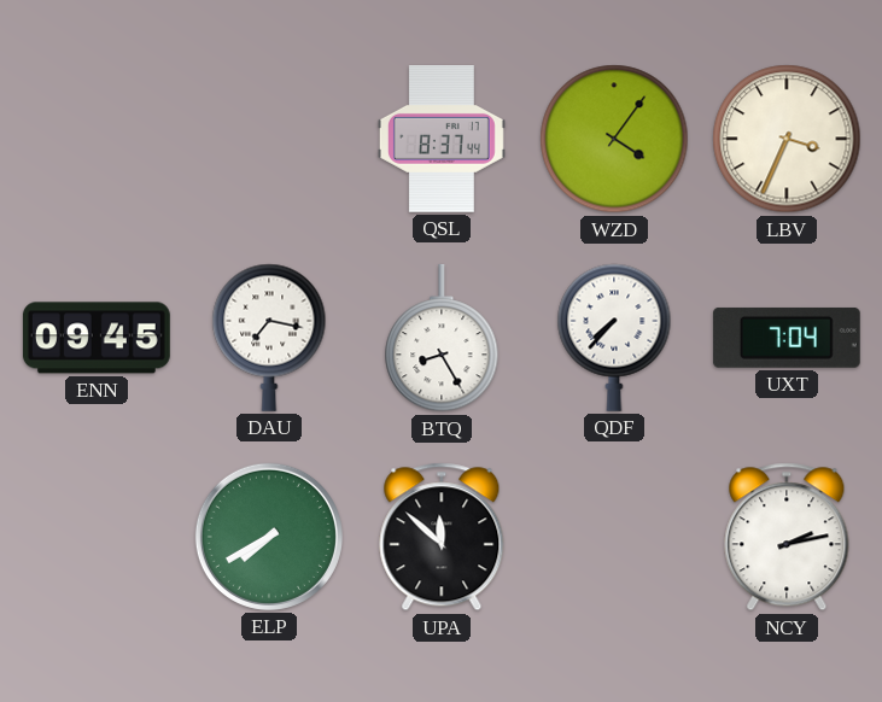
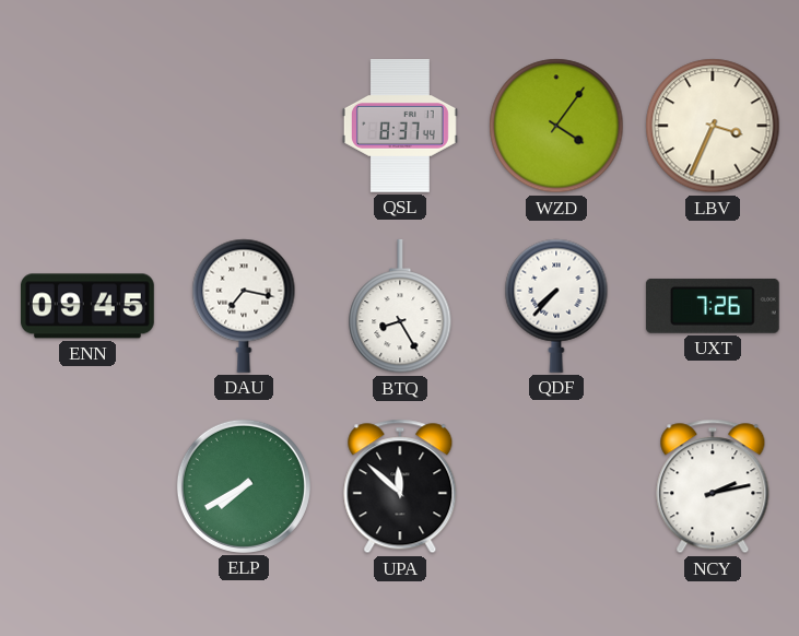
UXT: 7:04 -> 7:26 (713, 306)
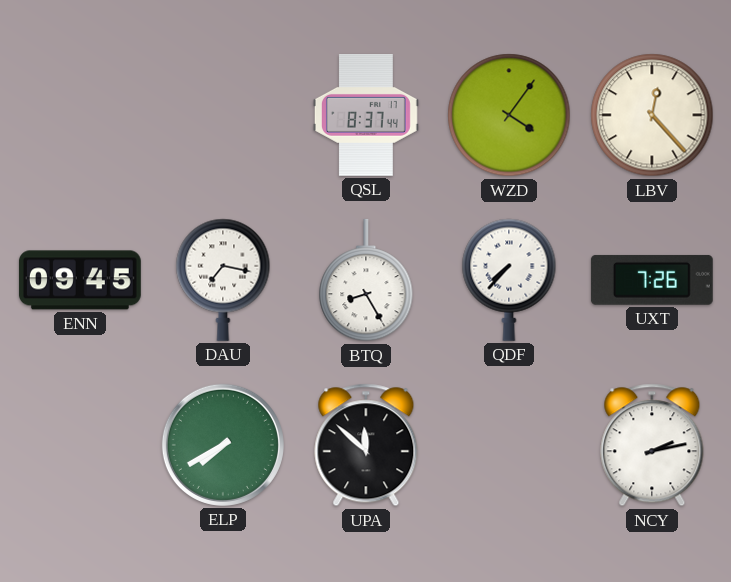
LBV: 3:34 -> 12:23 (652, 115)
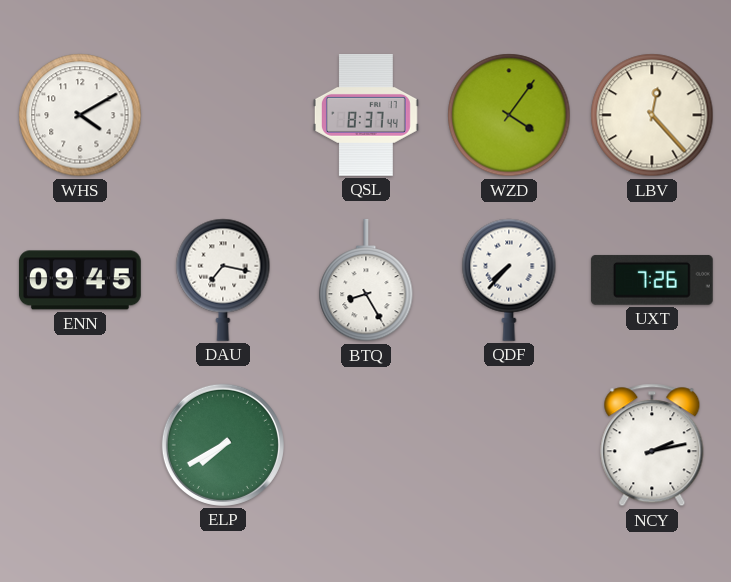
WHS: none -> 4:10 (80, 115)
UPA: 11:52 -> none (366, 445)
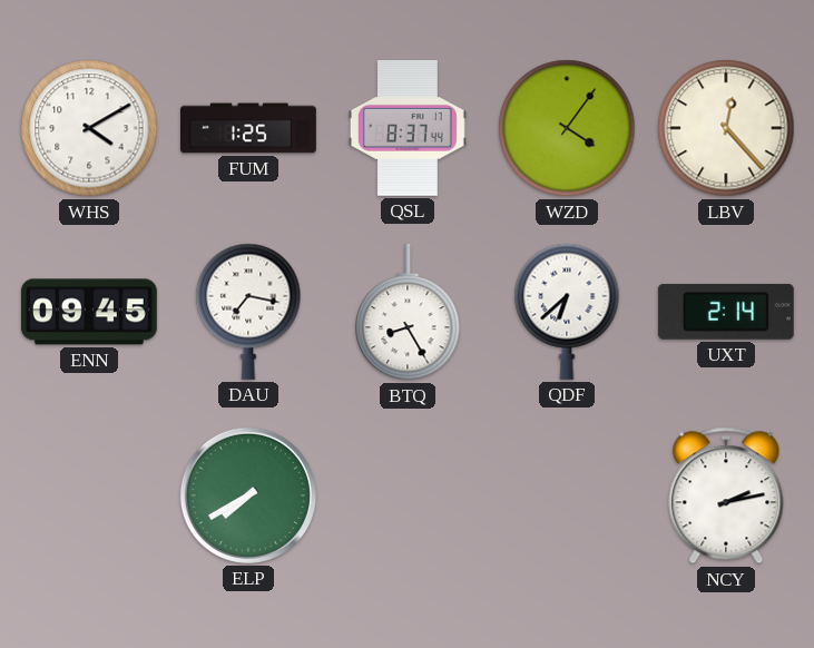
FUM: none -> 1:25 (249, 128)
QDF: 7:37 -> 6:38 (567, 312)
UXT: 7:26 -> 2:14 (726, 312)
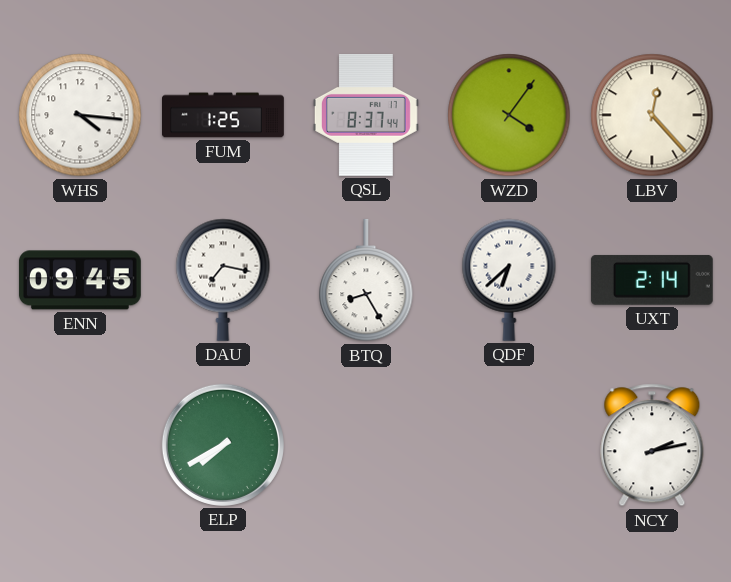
WHS: 4:10 -> 4:16 (80, 115)
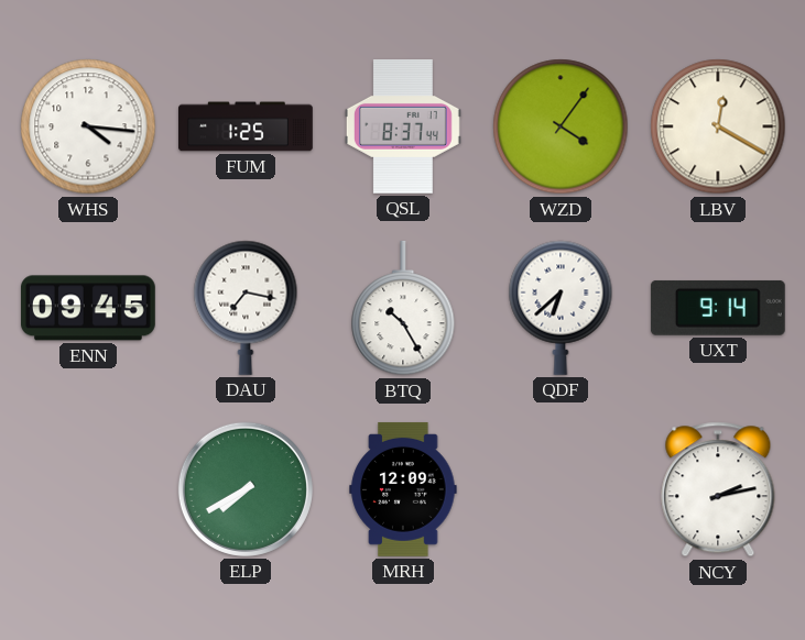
LBV: 12:23 -> 12:20 (718, 126)
BTQ: 8:25 -> 10:25 (403, 308)
UXT: 2:14 -> 9:14 (718, 308)
MRH: none -> 12:09 (403, 489)
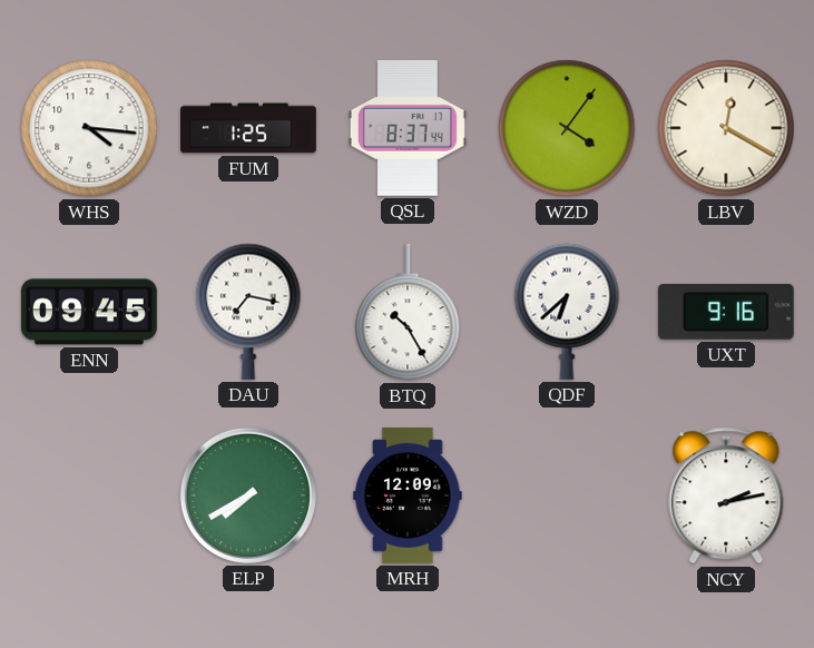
UXT: 9:14 -> 9:16 (726, 312)
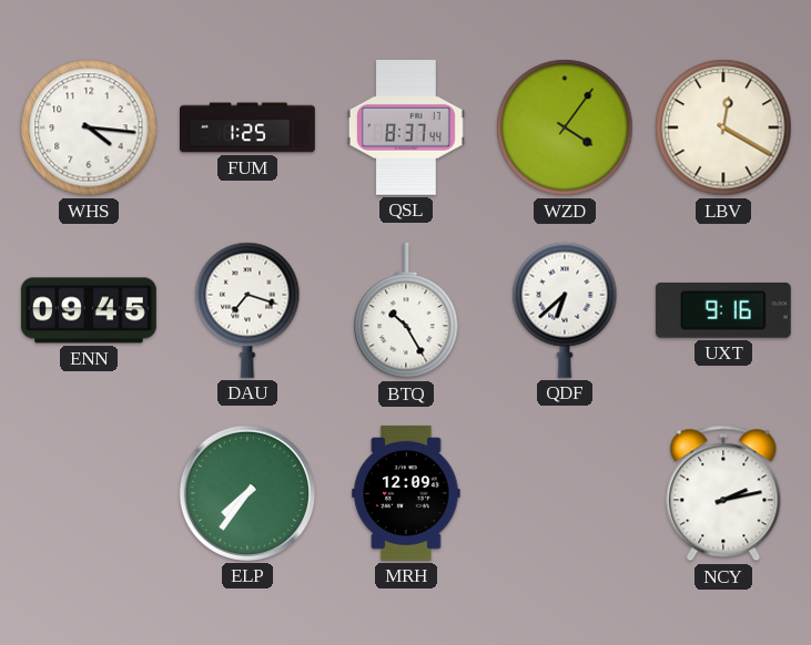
DAU: 7:17 -> 7:18 (247, 310)
ELP: 7:40 -> 7:36 (247, 493)
